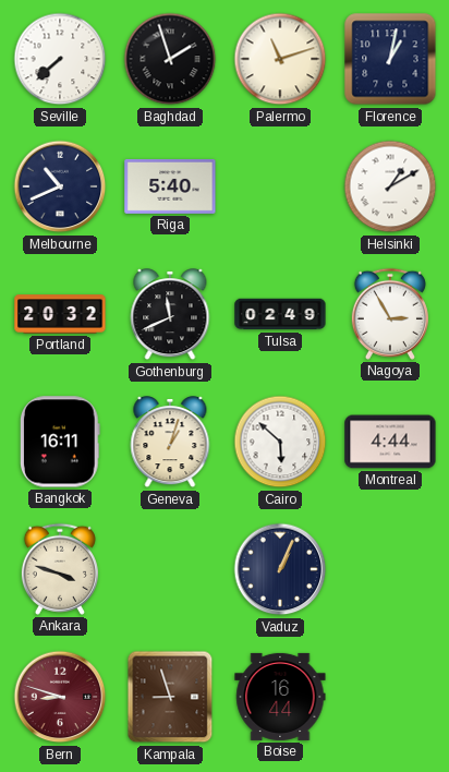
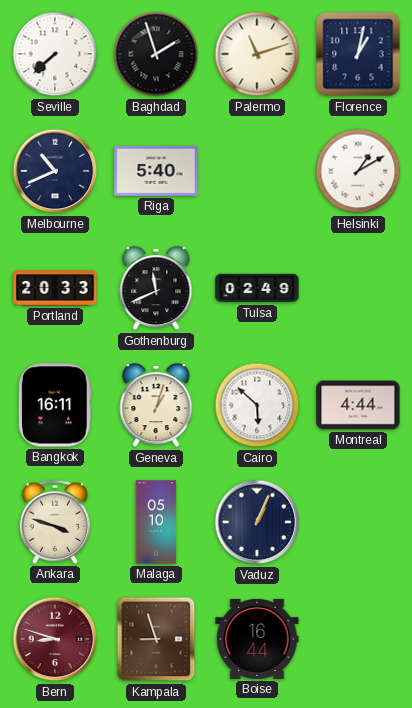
Portland: 20:32 -> 20:33 (55, 288)
Nagoya: 2:55 -> none (390, 314)
Malaga: none -> 05:10 (156, 522)
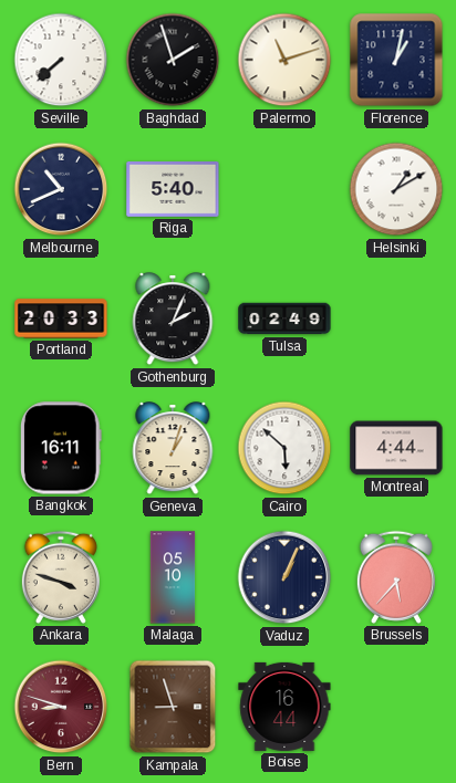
Gothenburg: 11:41 -> 2:04 (173, 320)
Brussels: none -> 5:37 (396, 577)
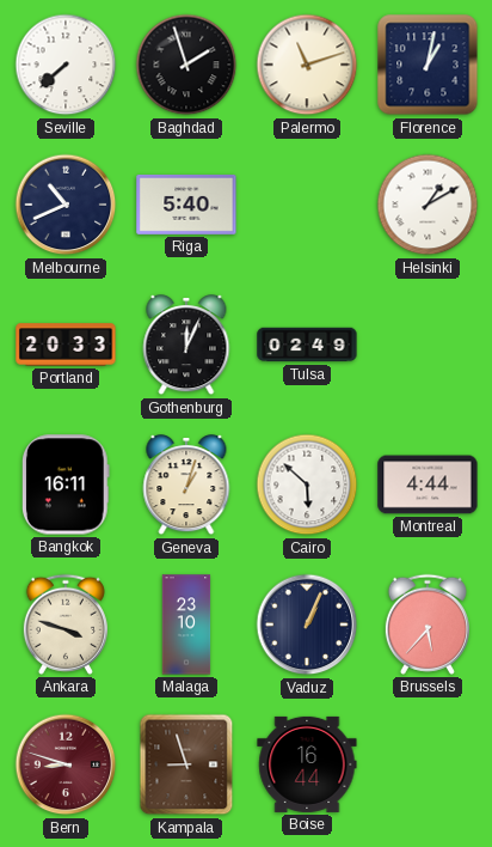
Gothenburg: 2:04 -> 12:04 (186, 346)
Malaga: 05:10 -> 23:10 (186, 624)
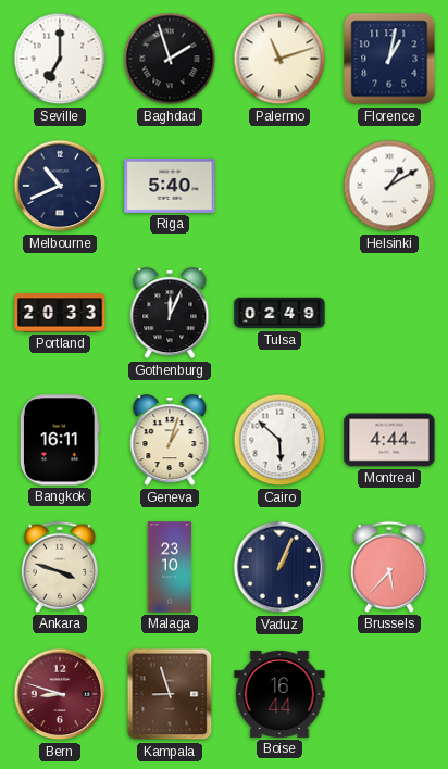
Seville: 7:38 -> 7:00 (60, 59)
